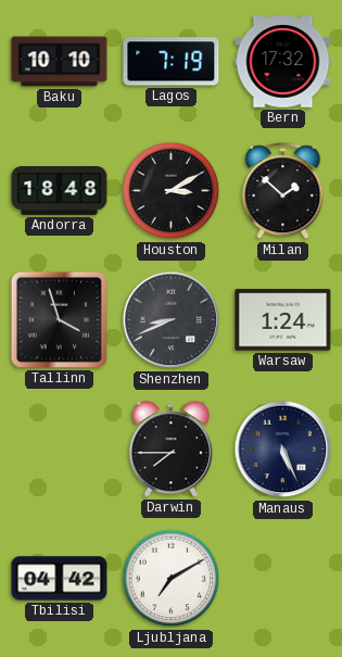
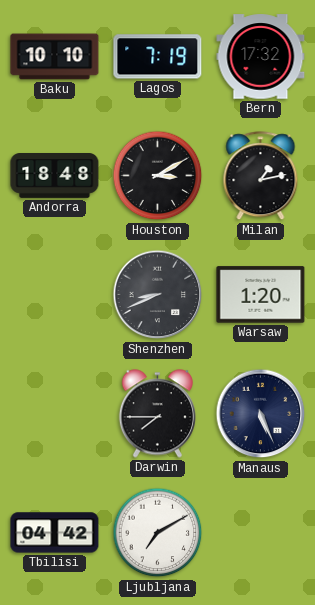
Milan: 1:52 -> 1:13 (261, 176)
Tallinn: 3:57 -> none (59, 319)
Warsaw: 1:24 -> 1:20 (261, 295)
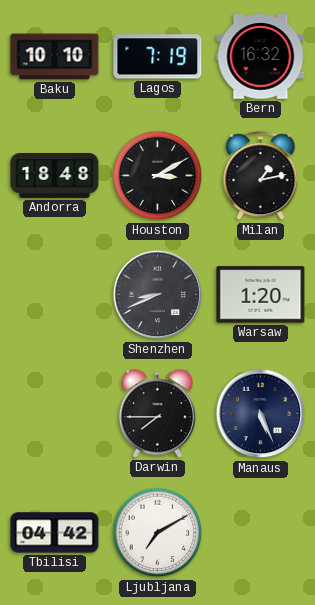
Bern: 17:32 -> 16:32 (261, 57)
